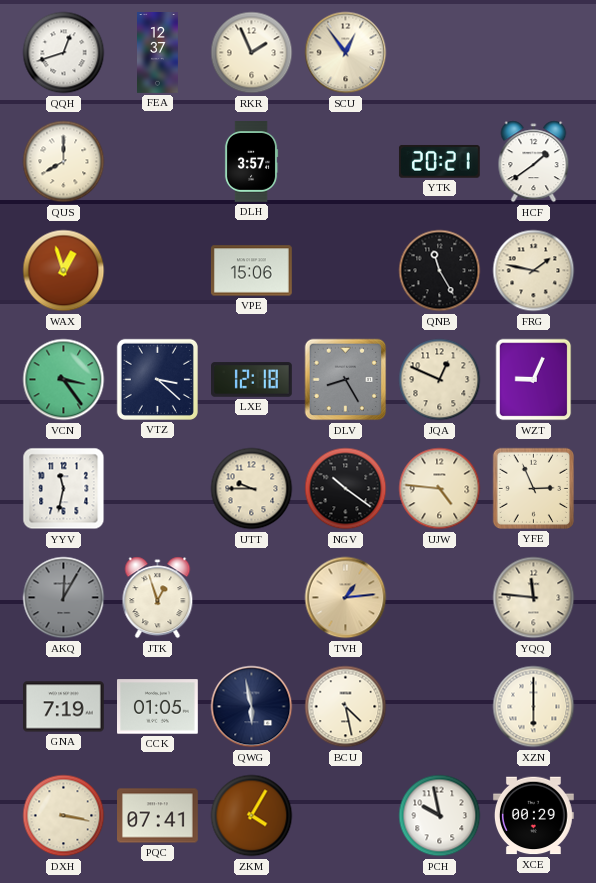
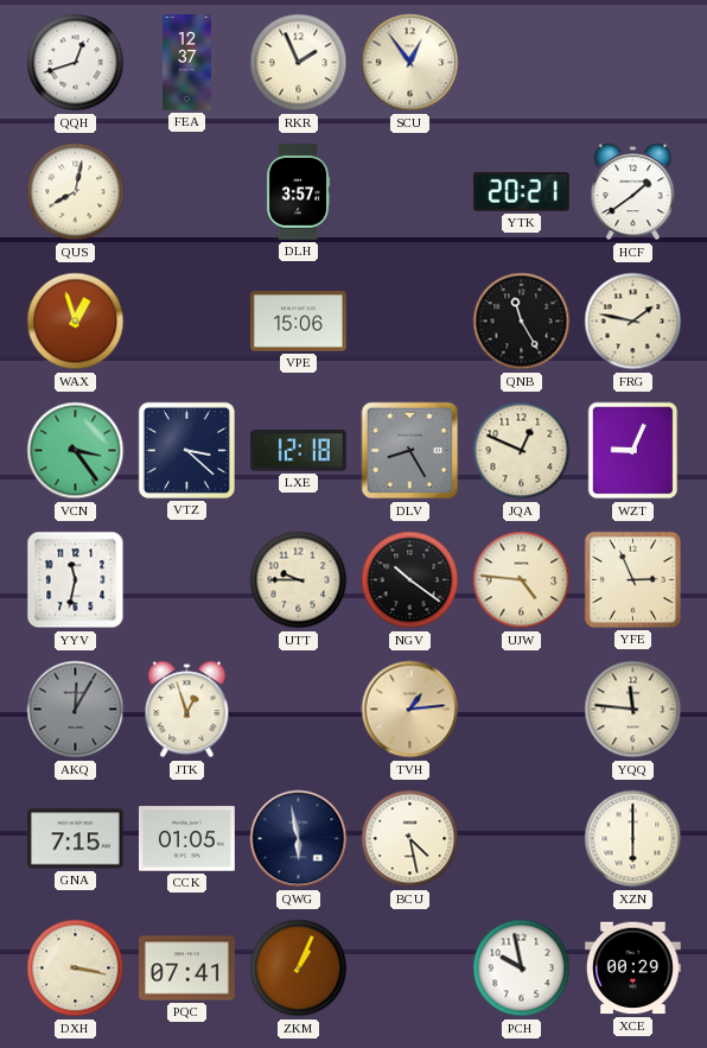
QUS: 8:00 -> 8:02 (76, 192)
GNA: 7:19 -> 7:15 (76, 839)
ZKM: 4:05 -> 1:04 (299, 968)
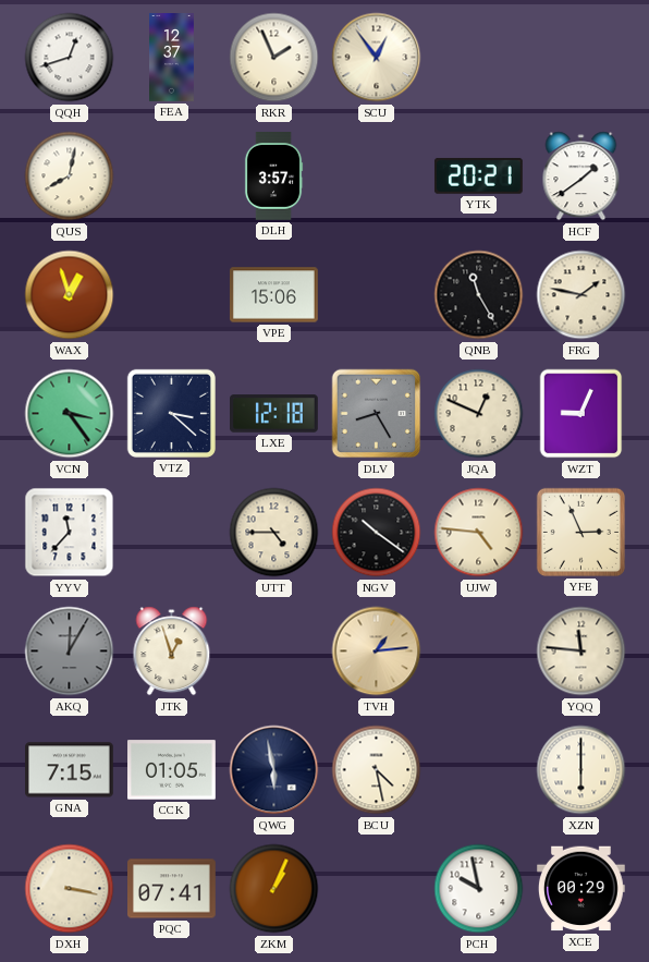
YYV: 11:32 -> 11:37 (70, 533)
UTT: 9:45 -> 4:45 (274, 533)
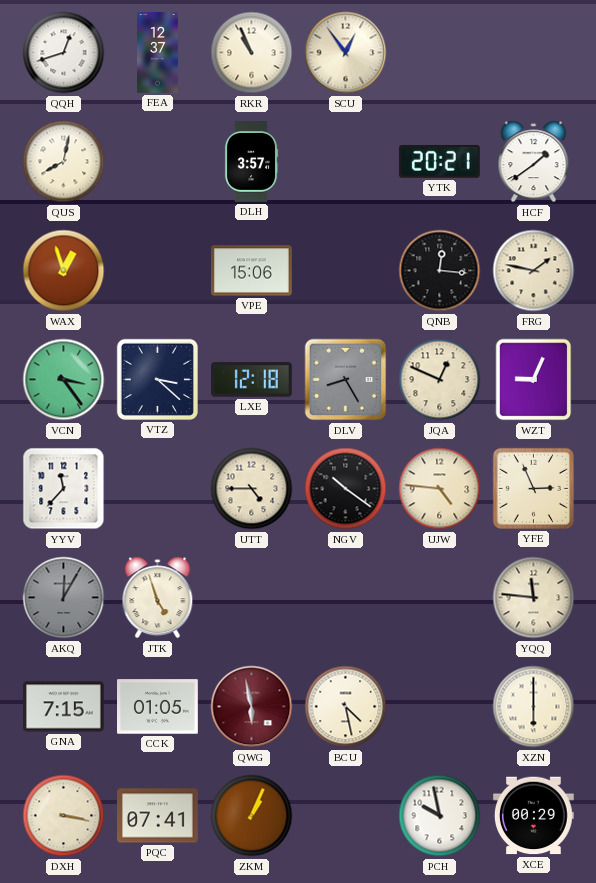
RKR: 1:56 -> 10:56 (252, 53)
QNB: 11:25 -> 12:16 (440, 271)
JTK: 12:57 -> 4:57 (158, 598)
TVH: 1:14 -> none (377, 652)
QWG dial: navy -> burgundy (252, 707)
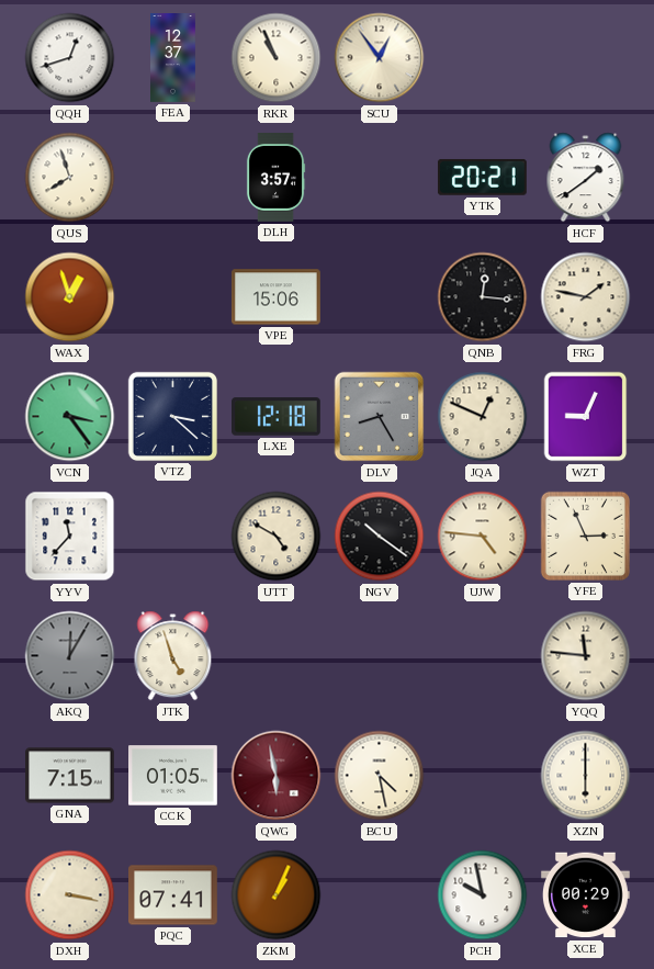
QUS: 8:02 -> 7:57 (70, 178)
UTT: 4:45 -> 4:50 (277, 537)
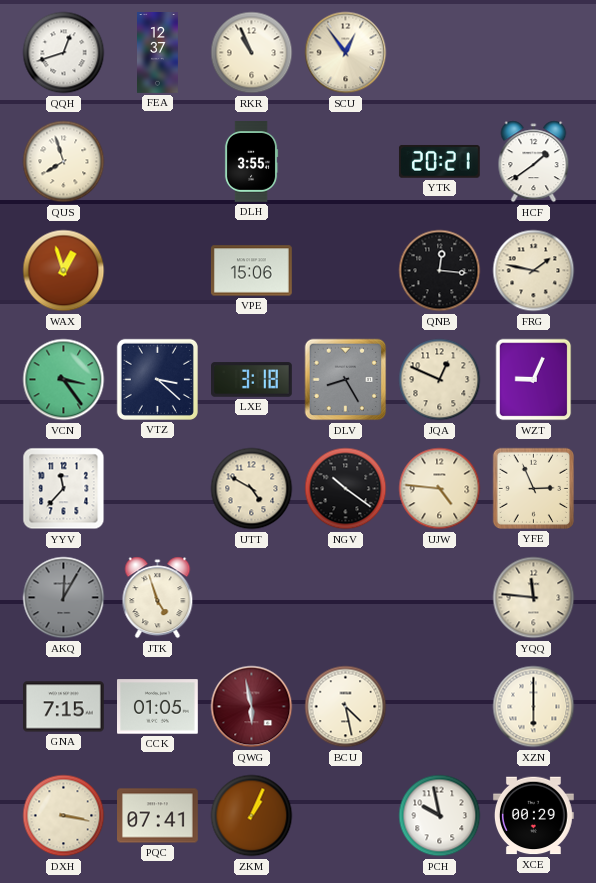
DLH: 3:57 -> 3:55 (251, 162)
LXE: 12:18 -> 3:18 (252, 380)
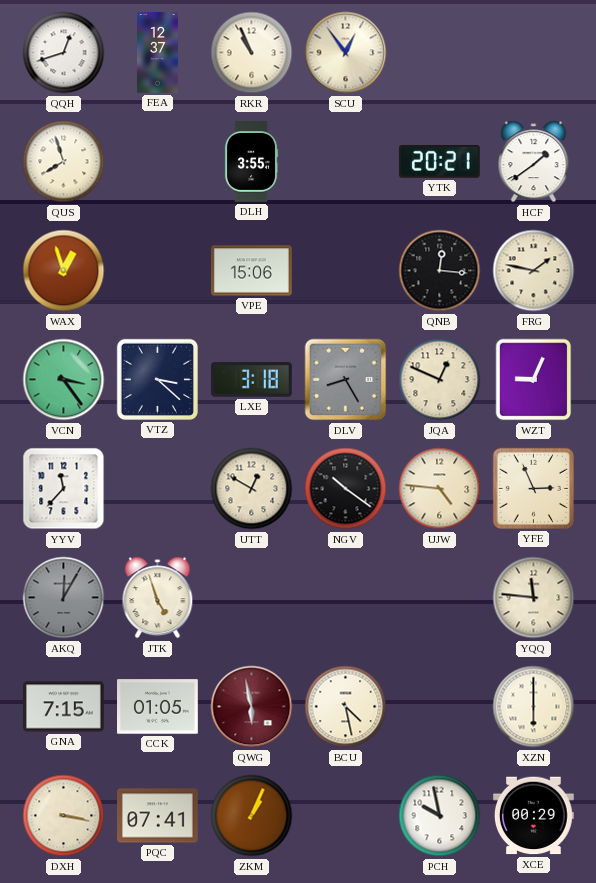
UTT: 4:50 -> 12:50 (252, 489)
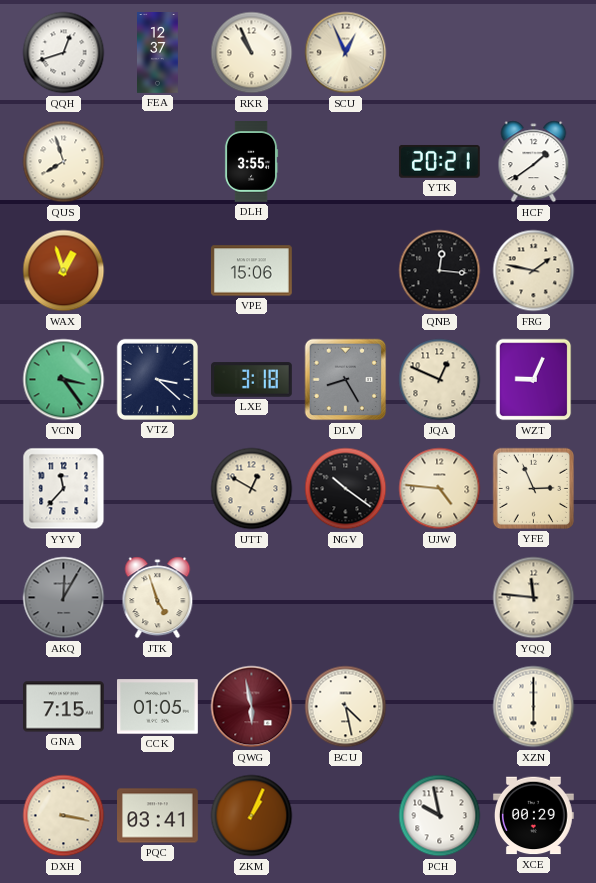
SCU: 12:54 -> 12:56 (346, 53)
PQC: 07:41 -> 03:41 (158, 816)
